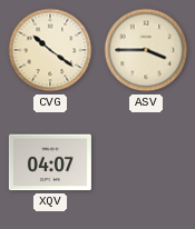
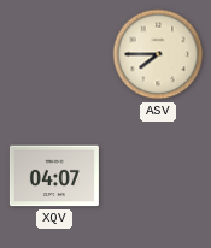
CVG: 10:21 -> none (50, 50)
ASV: 3:45 -> 7:45 (158, 54)
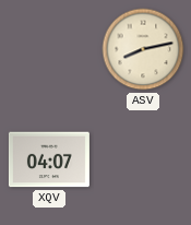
ASV: 7:45 -> 8:13 (143, 49)
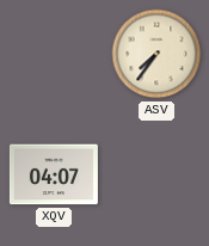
ASV: 8:13 -> 7:36 (156, 54)
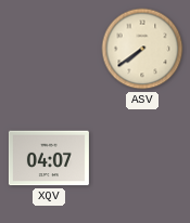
ASV: 7:36 -> 7:39 (142, 49)
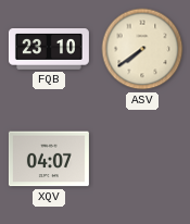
FQB: none -> 23:10 (49, 50)
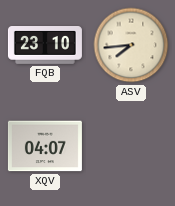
ASV: 7:39 -> 7:44 (131, 45)
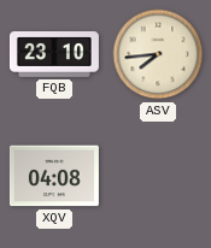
XQV: 04:07 -> 04:08 (54, 176)
